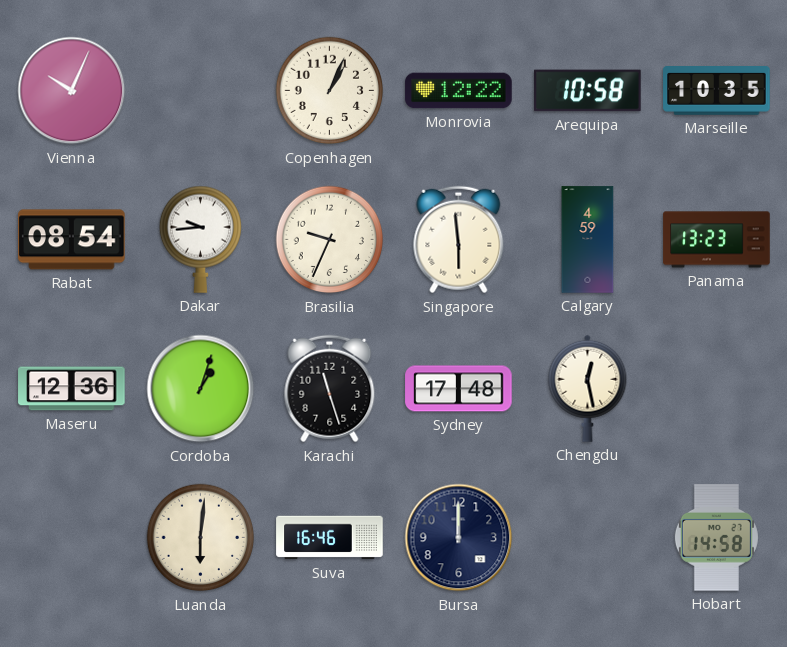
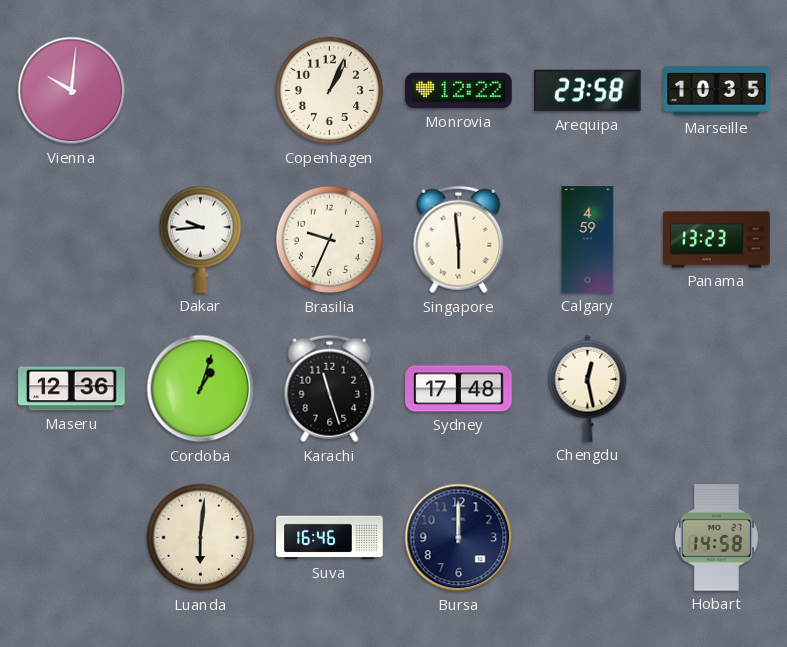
Vienna: 10:04 -> 10:01 (72, 91)
Arequipa: 10:58 -> 23:58 (588, 91)
Rabat: 08:54 -> none (72, 240)
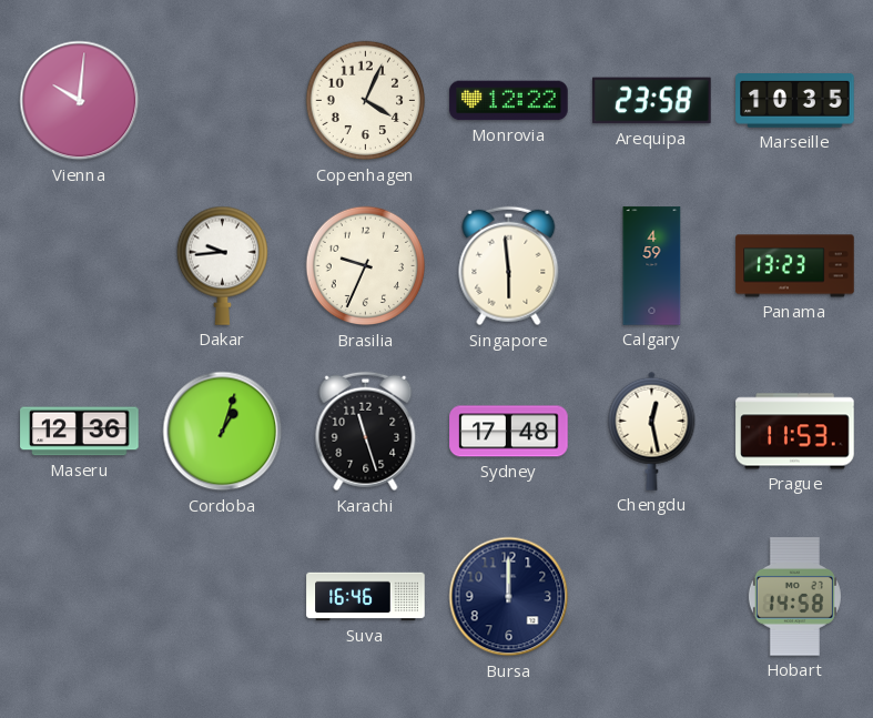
Copenhagen: 1:04 -> 4:04 (366, 101)
Prague: none -> 11:53 (795, 432)
Luanda: 6:01 -> none (201, 538)
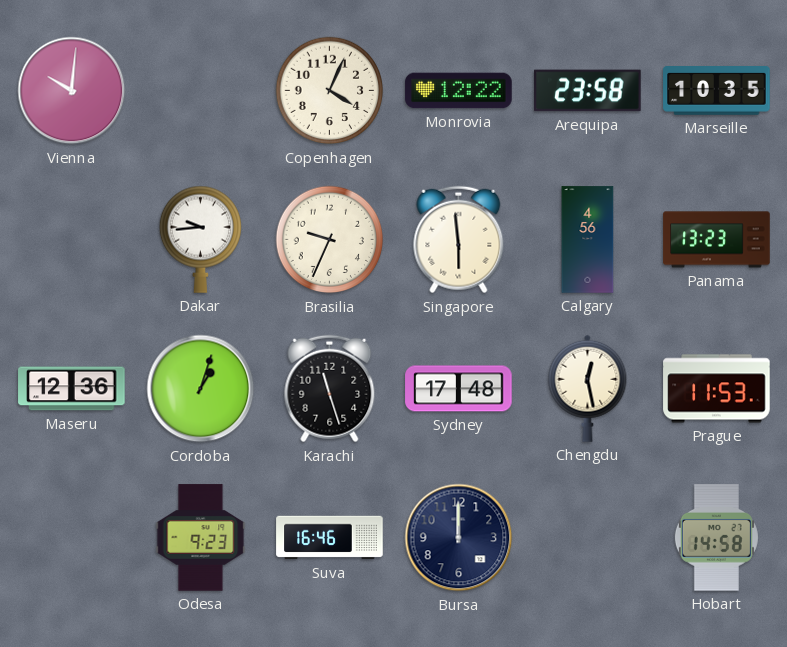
Calgary: 4:59 -> 4:56 (588, 240)
Odesa: none -> 9:23 (201, 538)
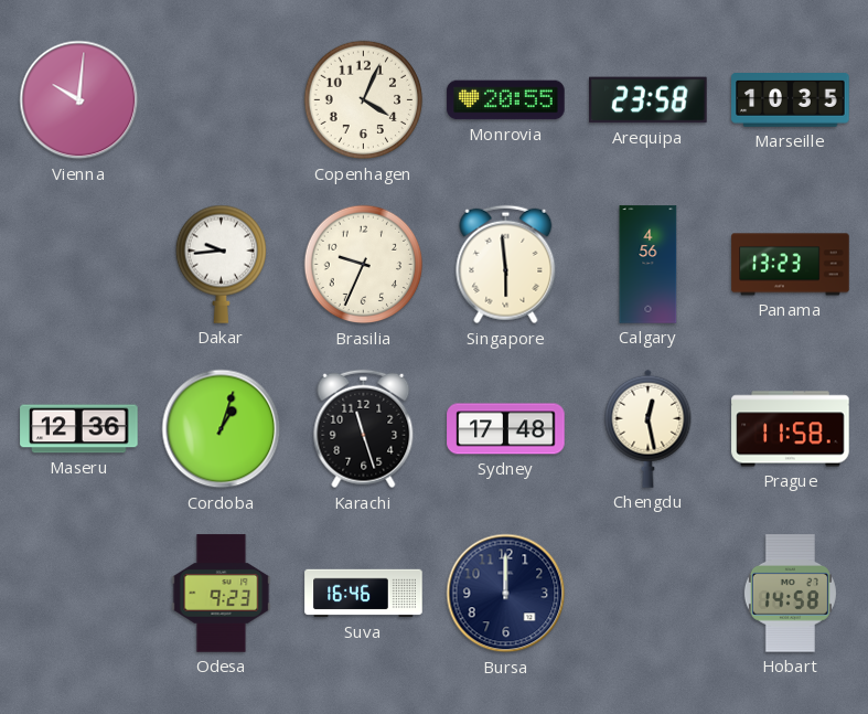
Monrovia: 12:22 -> 20:55 (506, 100)
Prague: 11:53 -> 11:58 (791, 429)
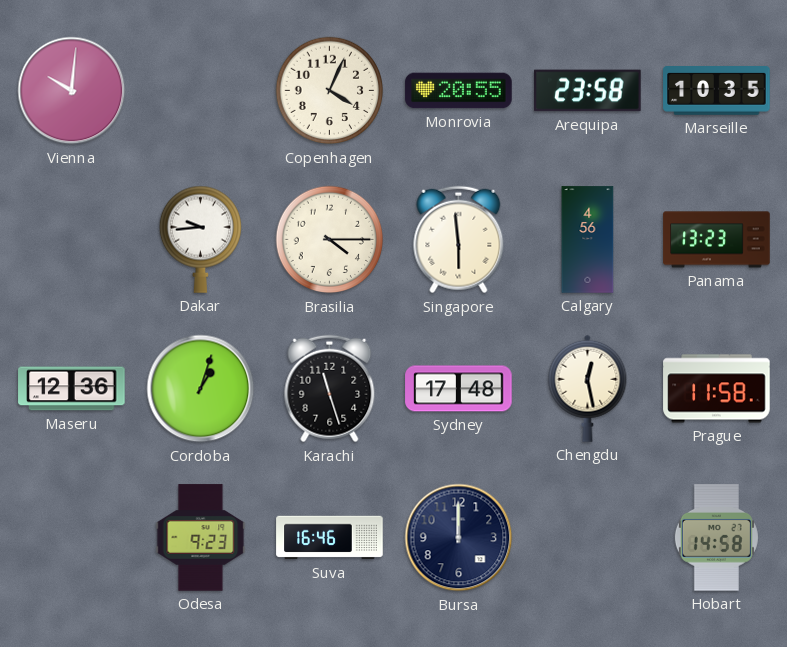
Brasilia: 9:34 -> 4:15 (330, 240)
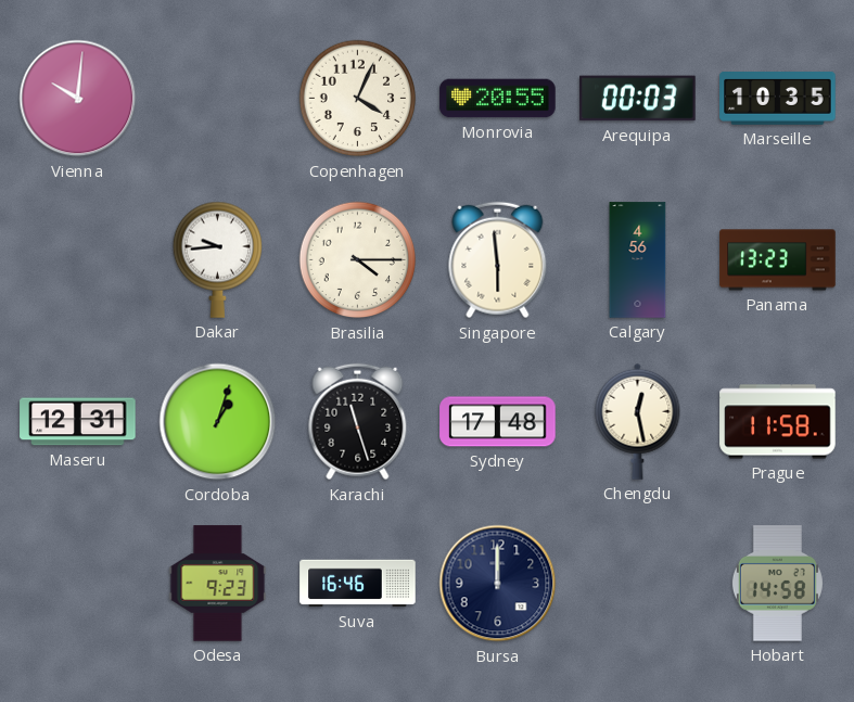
Arequipa: 23:58 -> 00:03 (638, 99)
Maseru: 12:36 -> 12:31 (78, 422)
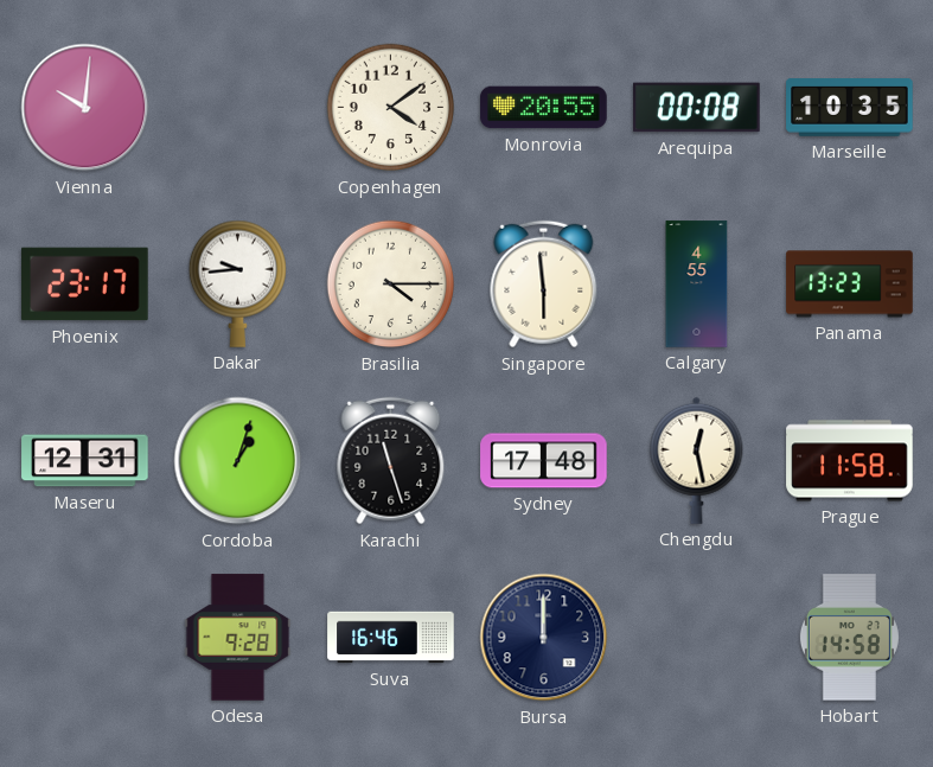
Copenhagen: 4:04 -> 4:09 (391, 108)
Arequipa: 00:03 -> 00:08 (697, 108)
Phoenix: none -> 23:17 (85, 285)
Calgary: 4:56 -> 4:55 (697, 285)
Odesa: 9:23 -> 9:28 (238, 638)
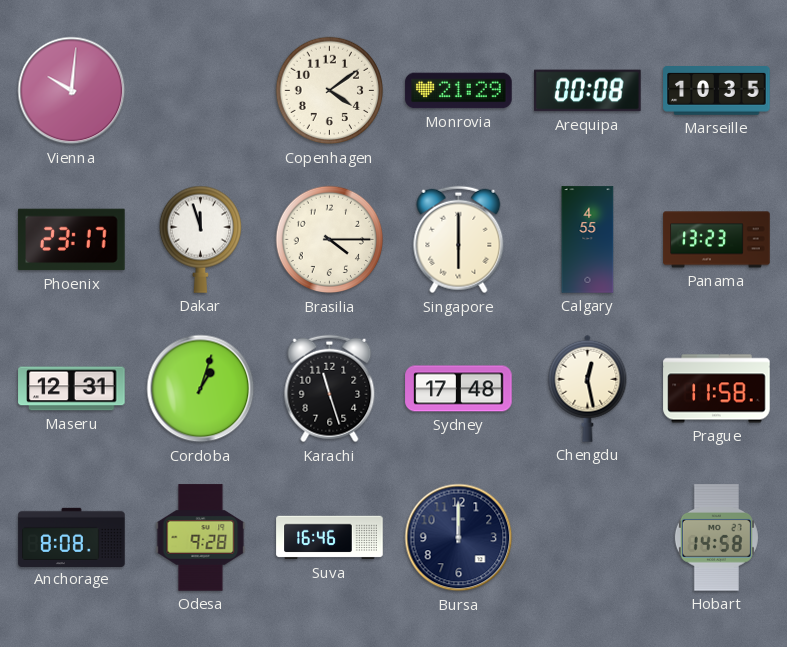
Monrovia: 20:55 -> 21:29 (459, 91)
Dakar: 9:44 -> 11:57 (200, 239)
Singapore: 5:59 -> 6:00 (459, 240)
Anchorage: none -> 8:08 (72, 537)
